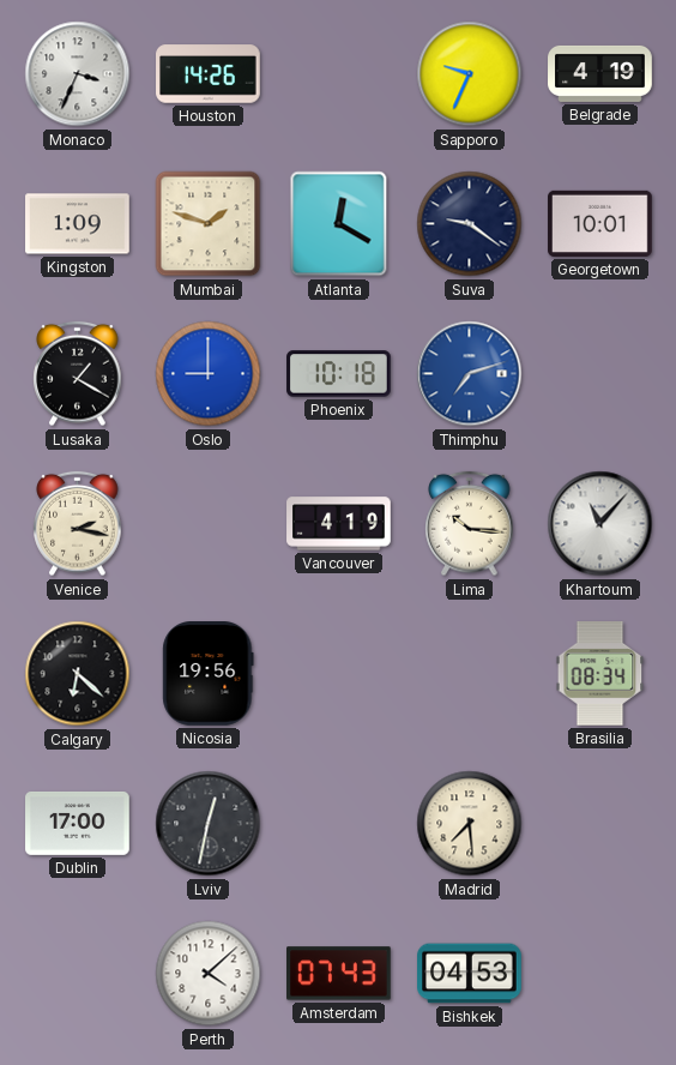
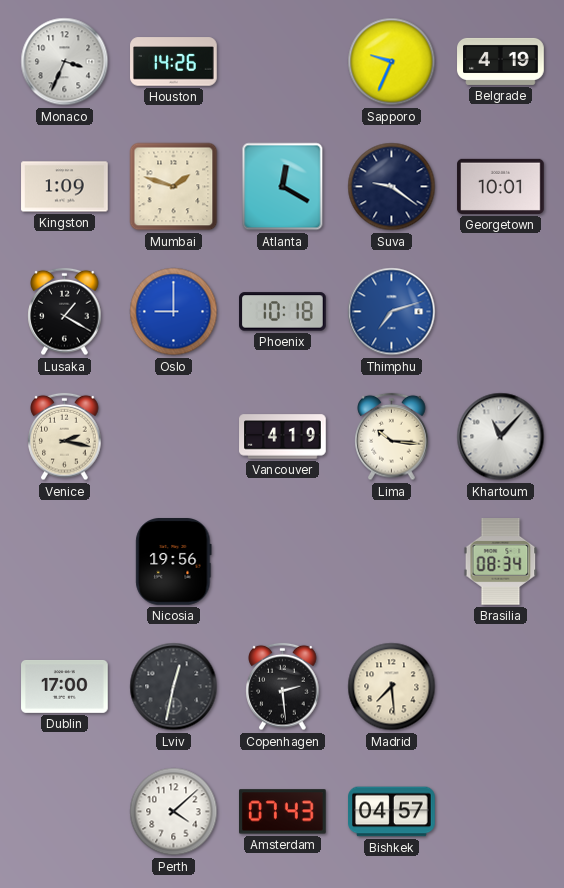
Calgary: 6:22 -> none (78, 674)
Copenhagen: none -> 2:29 (283, 687)
Bishkek: 04:53 -> 04:57 (392, 812)
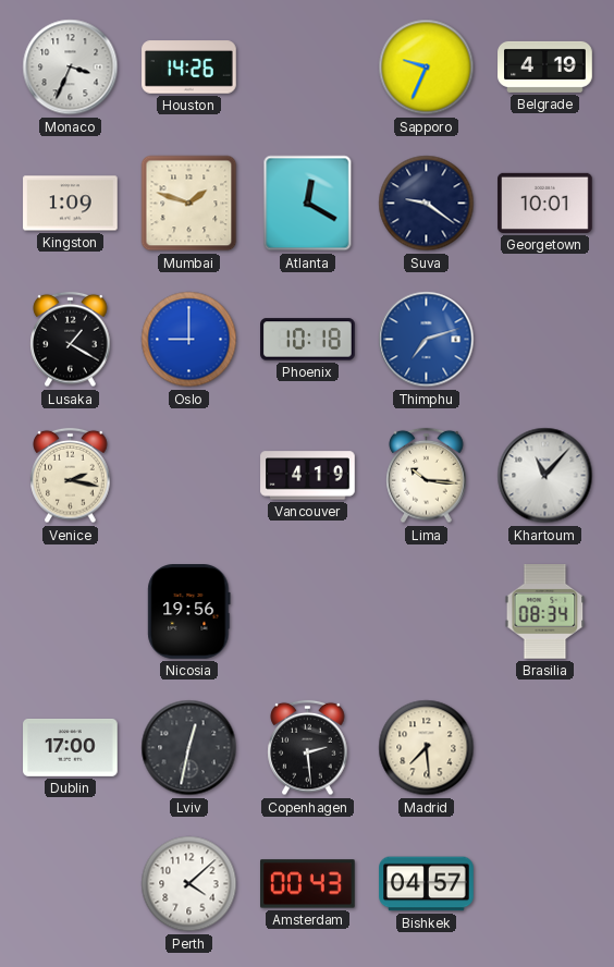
Amsterdam: 07:43 -> 00:43 (308, 884)
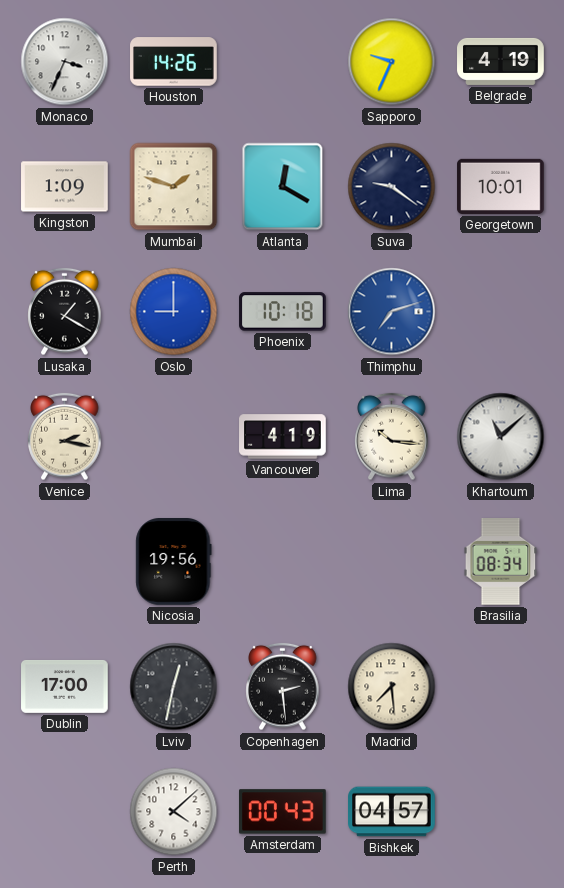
Khartoum: 11:07 -> 11:08 (501, 437)
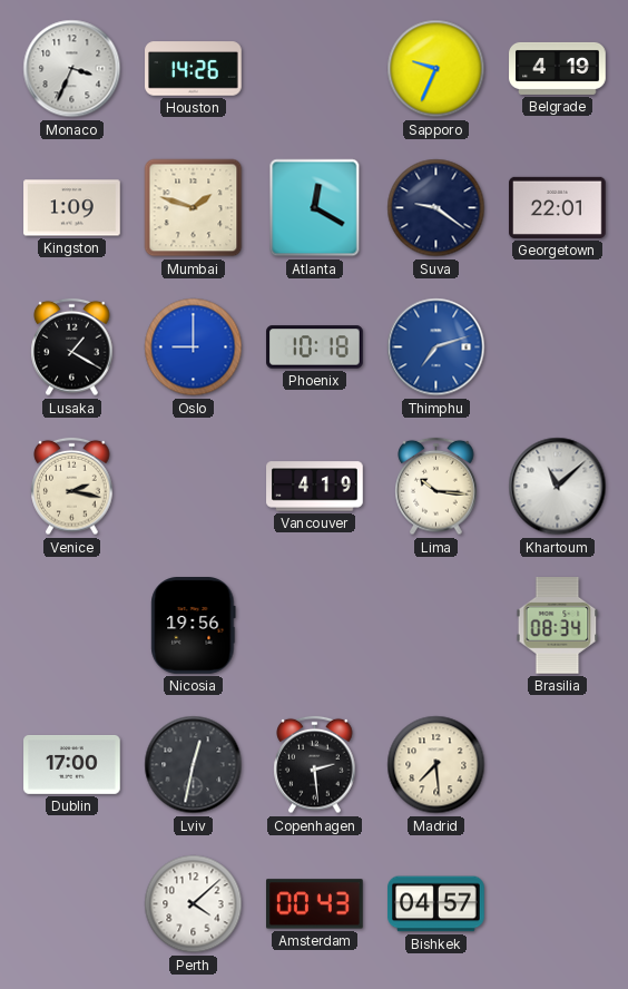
Georgetown: 10:01 -> 22:01 (558, 207)
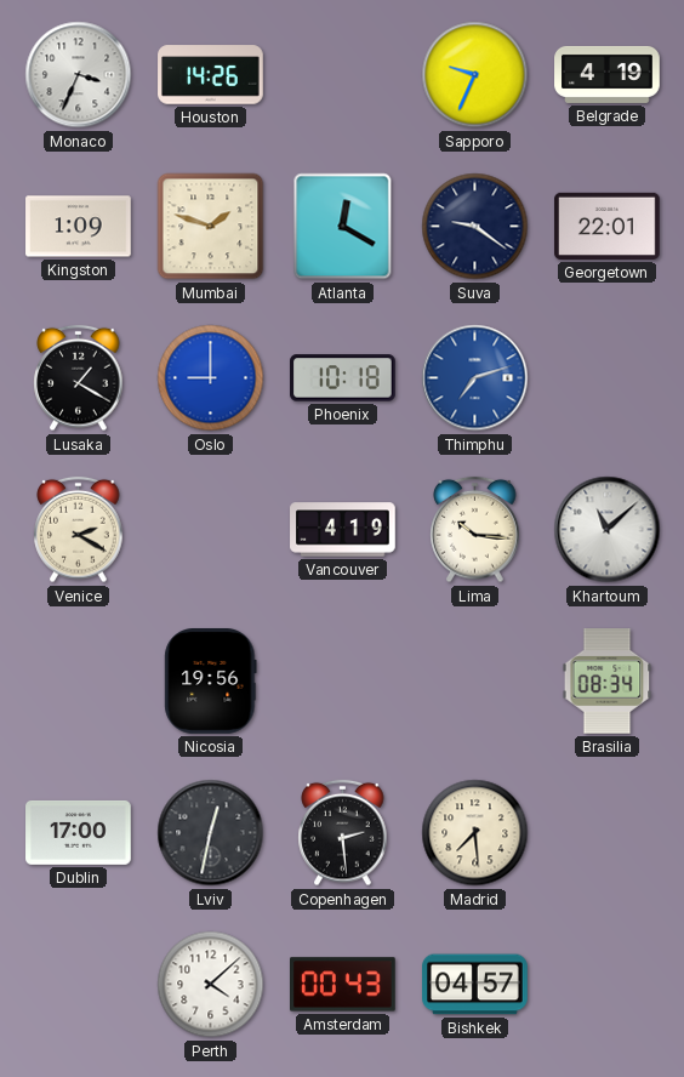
Venice: 2:17 -> 2:20 (79, 530)
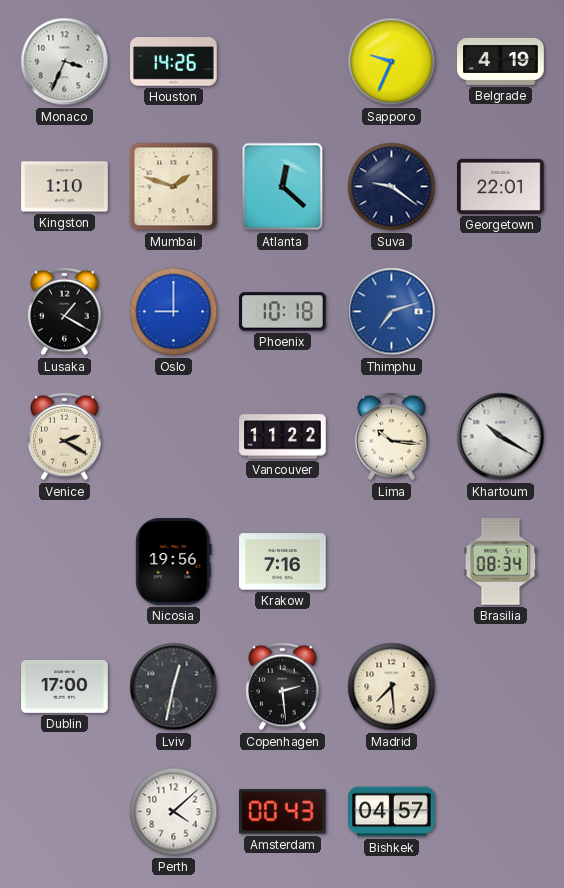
Kingston: 1:09 -> 1:10 (65, 187)
Atlanta: 12:20 -> 12:22 (283, 187)
Vancouver: 4:19 -> 11:22 (283, 437)
Khartoum: 11:08 -> 10:20 (501, 437)
Krakow: none -> 7:16 (283, 562)
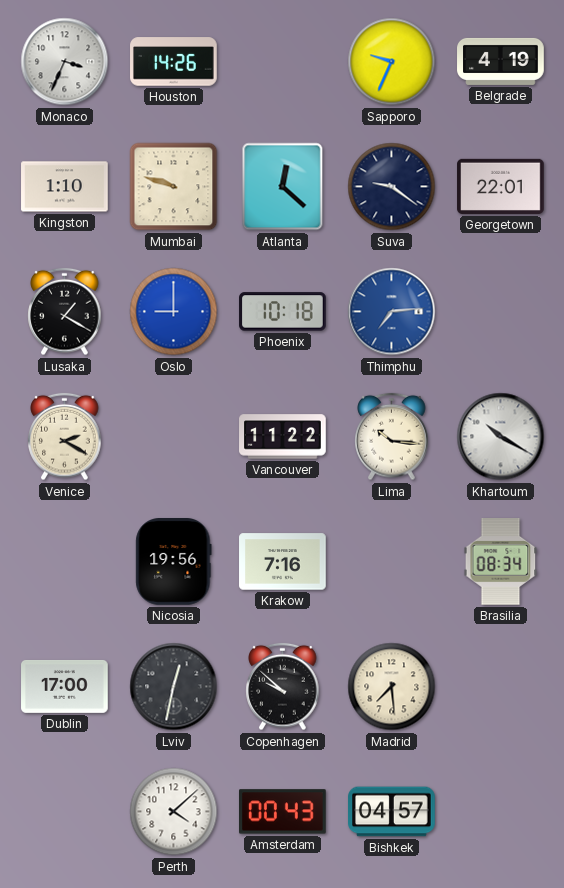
Mumbai: 1:48 -> 9:48 (174, 187)
Thimphu: 7:12 -> 7:14 (392, 312)
Copenhagen: 2:29 -> 9:52 (283, 687)
